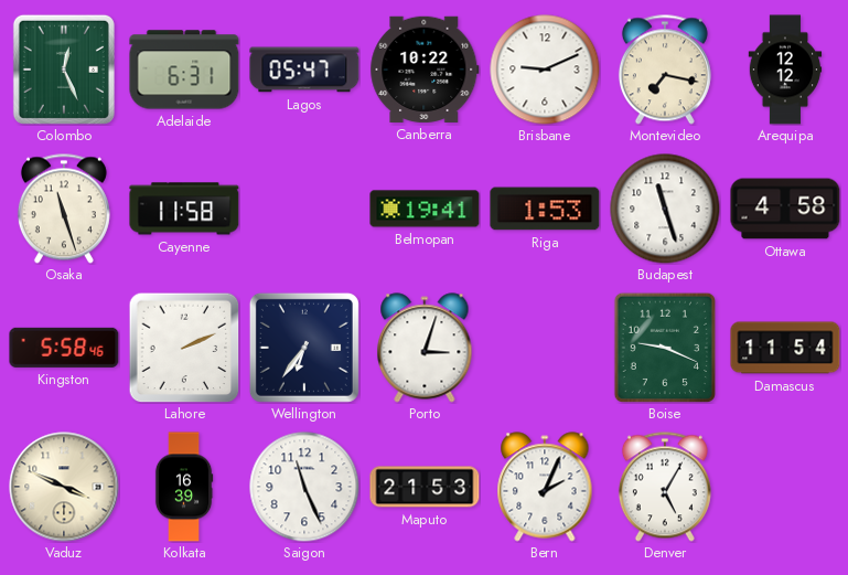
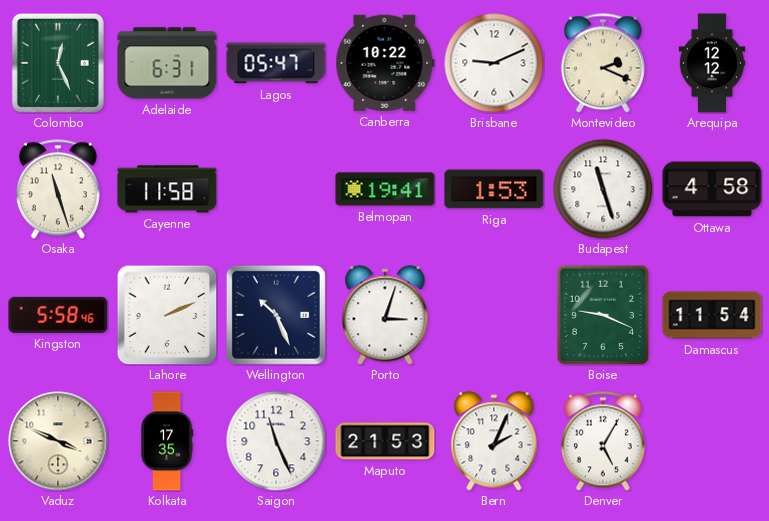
Montevideo: 7:17 -> 2:19 (603, 63)
Wellington: 6:36 -> 10:26 (276, 315)
Kolkata: 16:39 -> 17:35 (167, 441)
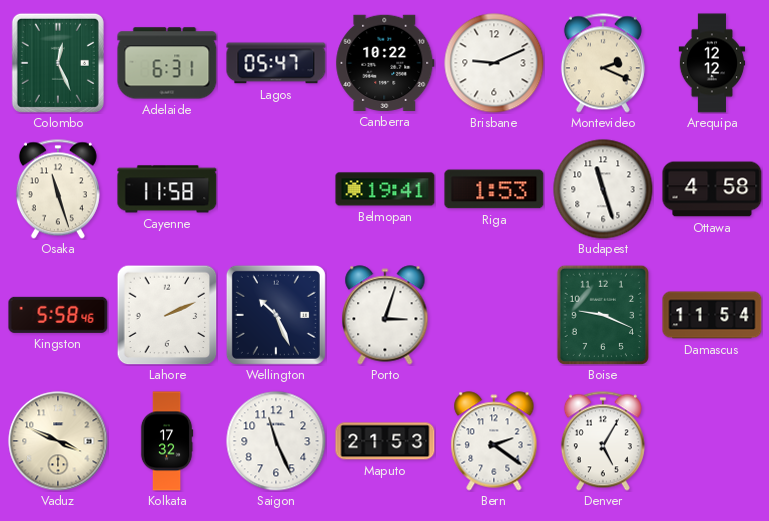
Kolkata: 17:35 -> 17:32 (167, 441)
Bern: 2:04 -> 2:21 (494, 441)
